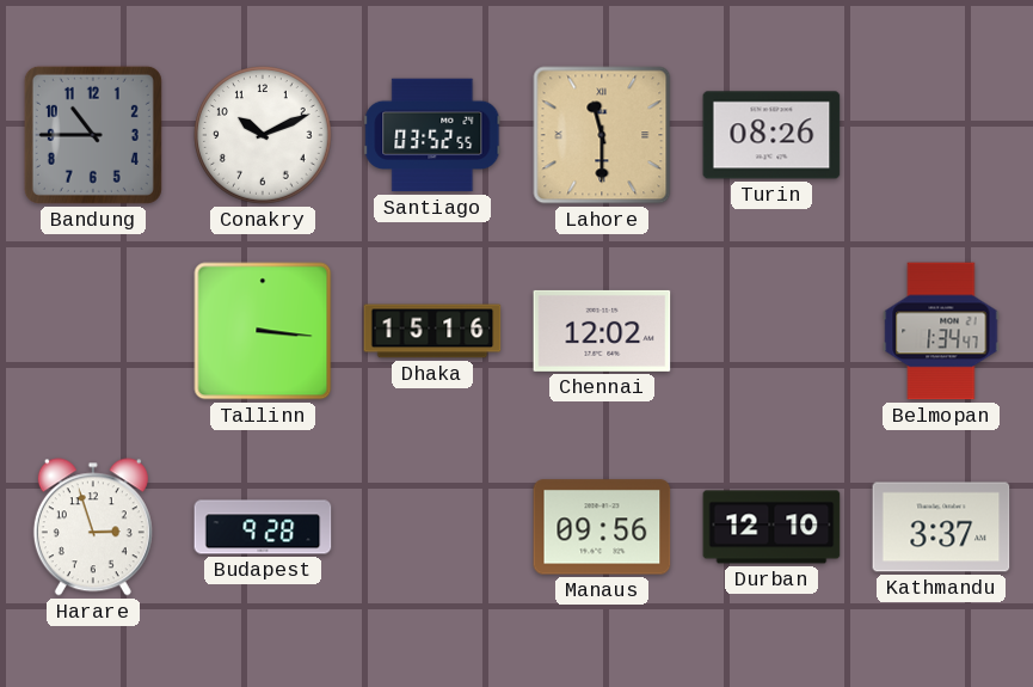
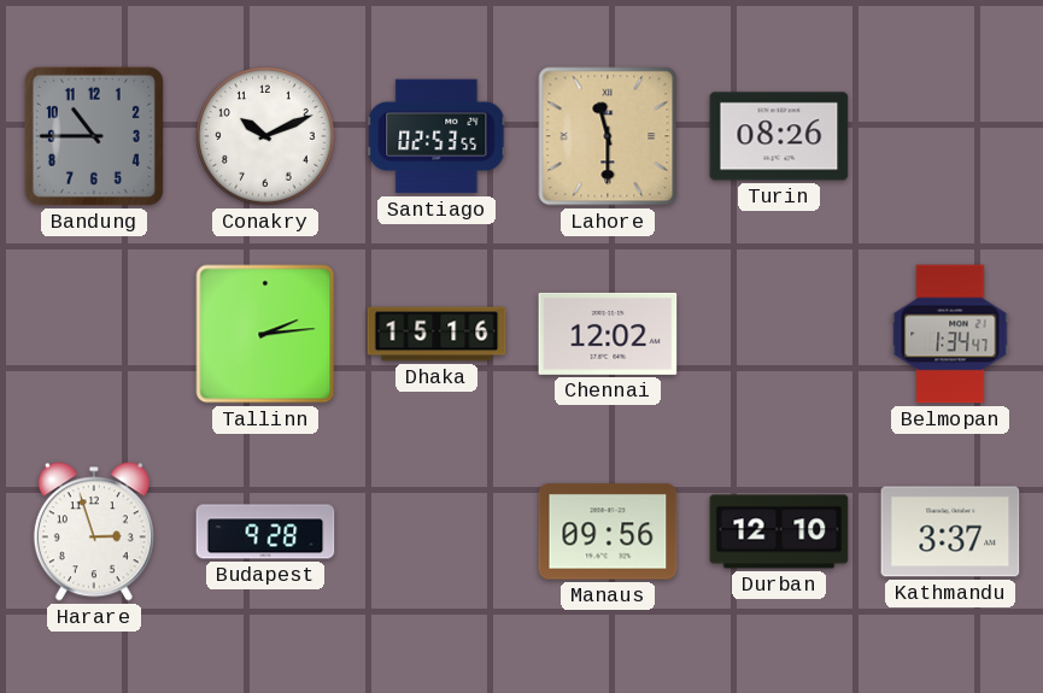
Santiago: 03:52 -> 02:53 (436, 136)
Tallinn: 3:16 -> 2:14 (265, 334)
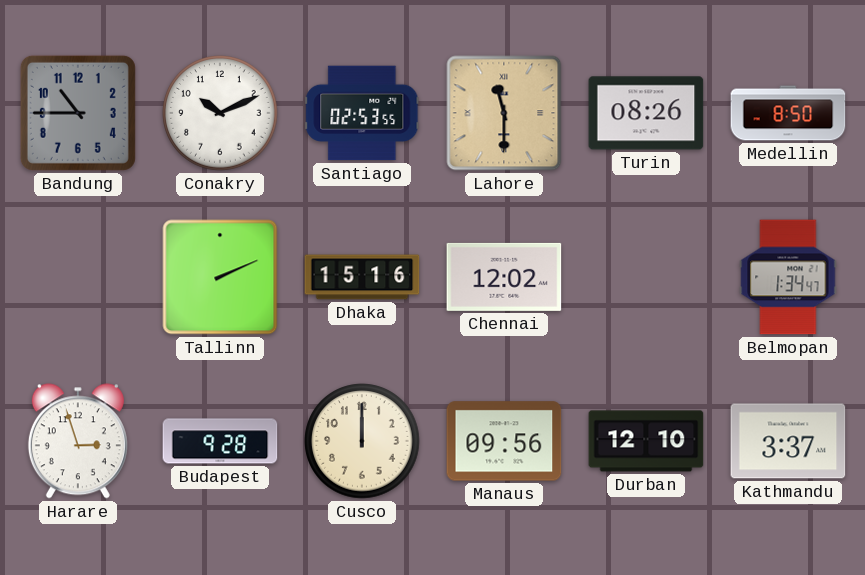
Medellin: none -> 8:50 (788, 113)
Tallinn: 2:14 -> 2:11 (220, 277)
Cusco: none -> 12:00 (362, 441)
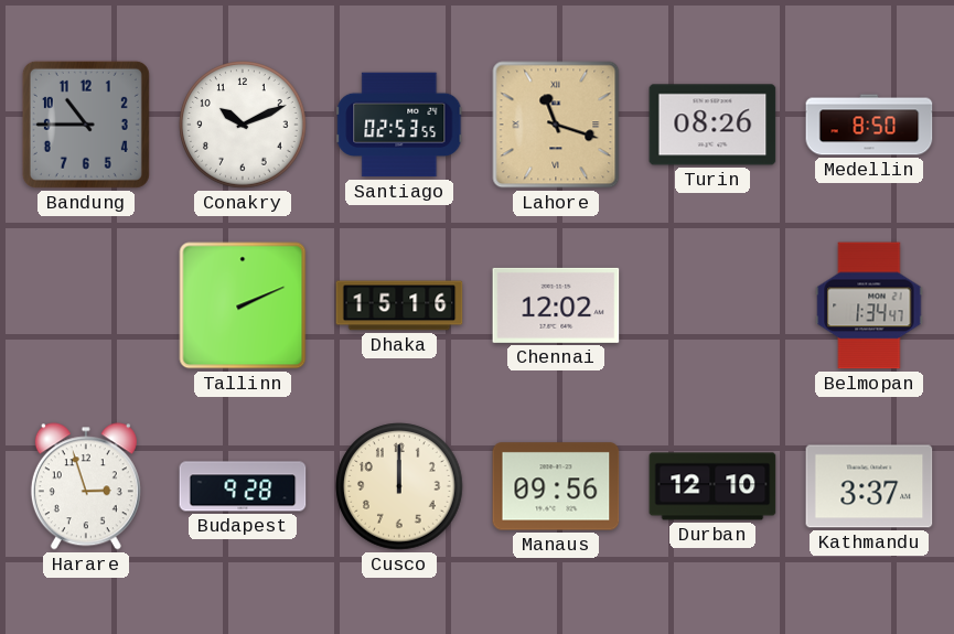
Lahore: 11:30 -> 11:18 (556, 125)
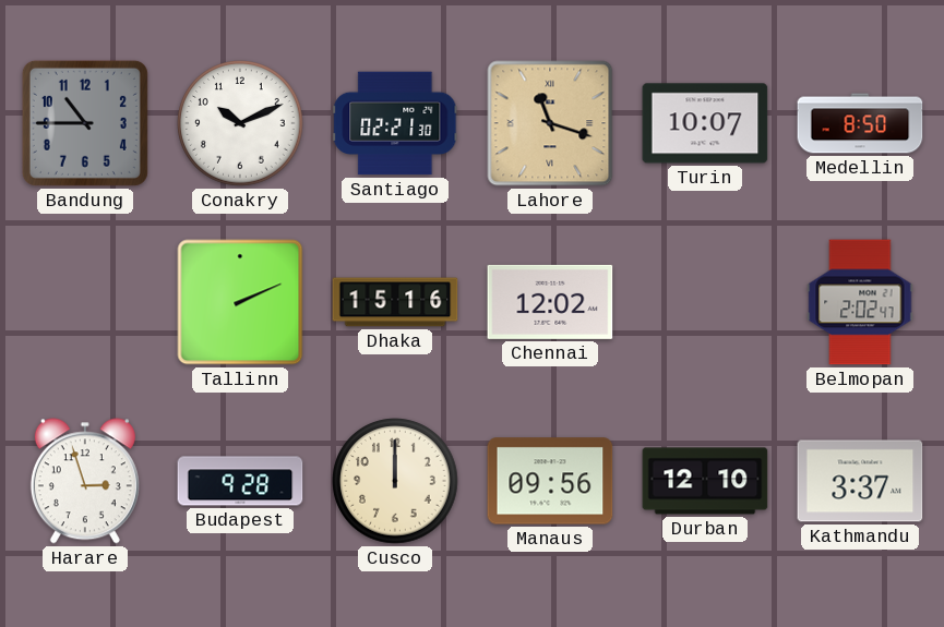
Santiago: 02:53 -> 02:21 (395, 123)
Turin: 08:26 -> 10:07 (705, 123)
Belmopan: 1:34 -> 2:02 (860, 302)
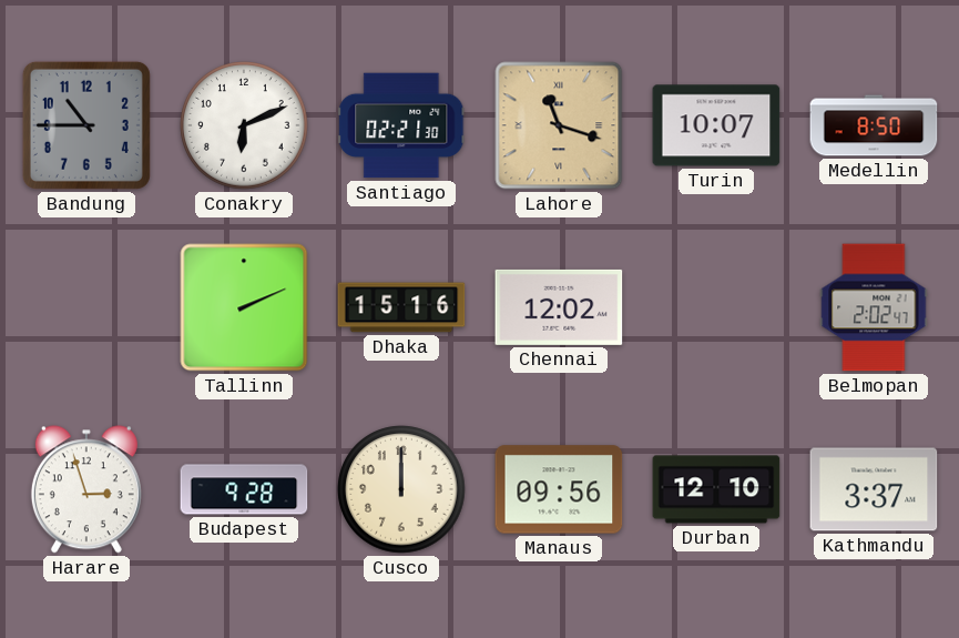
Conakry: 10:11 -> 6:11 (244, 125)
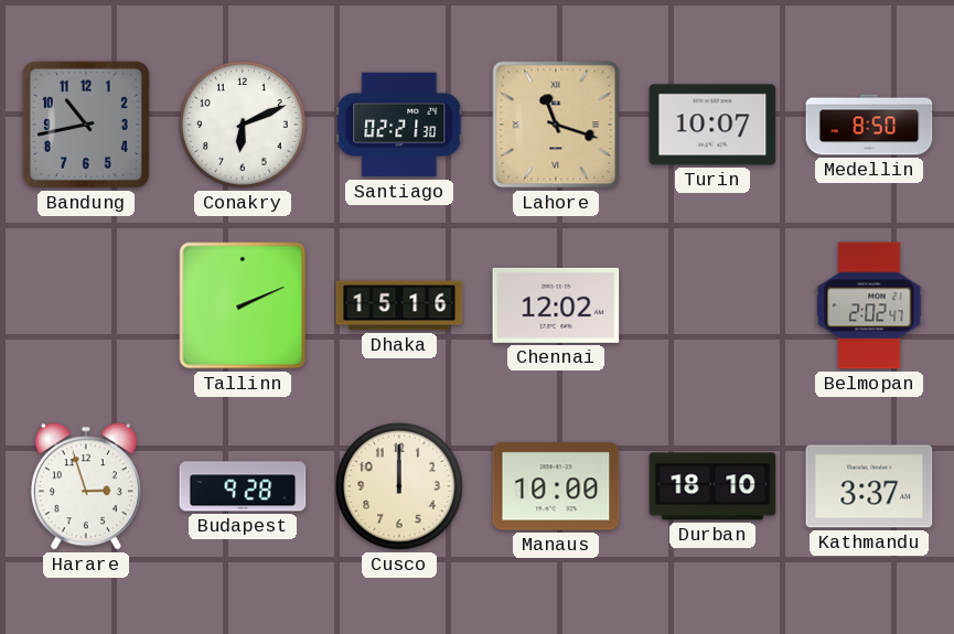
Bandung: 10:45 -> 10:43 (86, 125)
Manaus: 09:56 -> 10:00 (556, 486)
Durban: 12:10 -> 18:10 (712, 486)
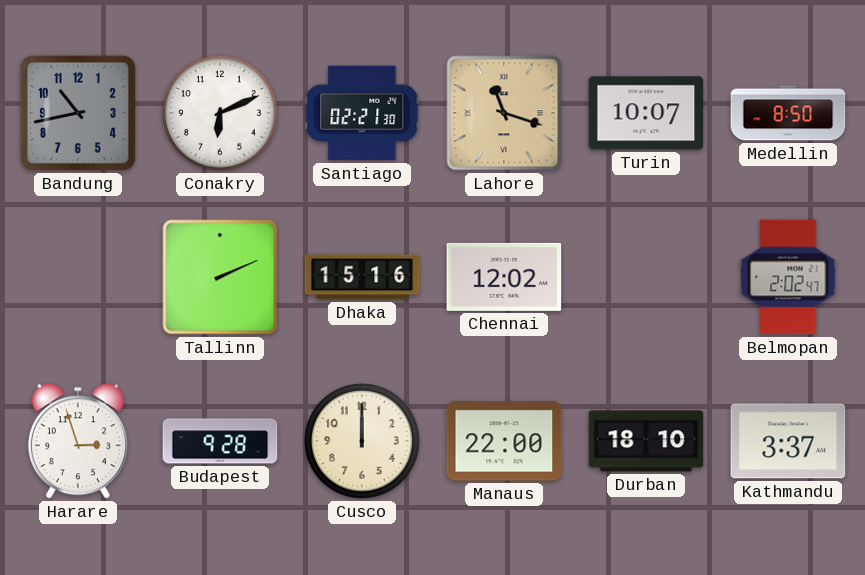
Manaus: 10:00 -> 22:00 (504, 441)
